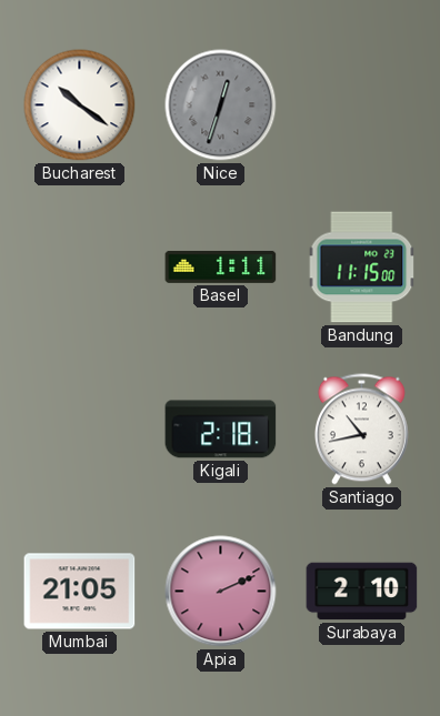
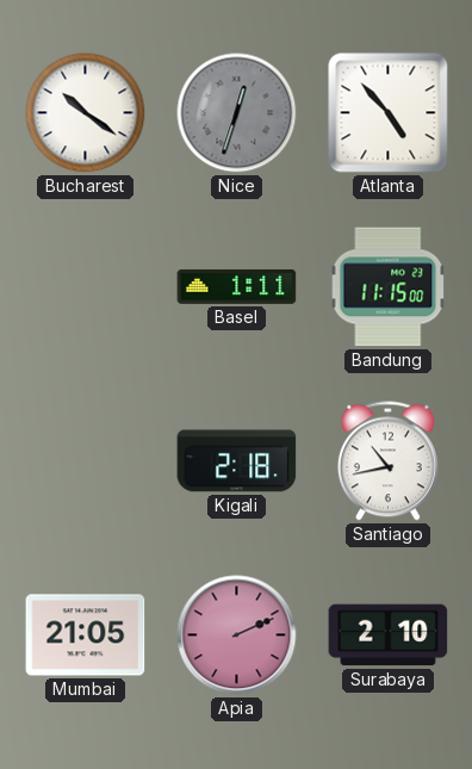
Atlanta: none -> 4:53 (389, 113)
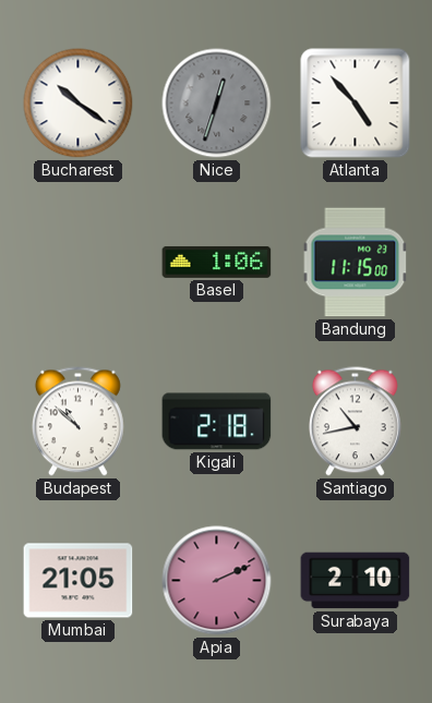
Basel: 1:11 -> 1:06 (217, 262)
Budapest: none -> 10:52 (77, 422)
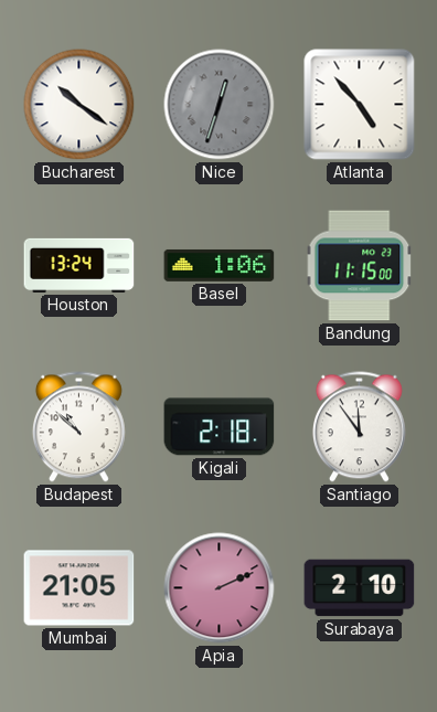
Houston: none -> 13:24 (79, 265)
Santiago: 10:43 -> 11:54 (359, 427)
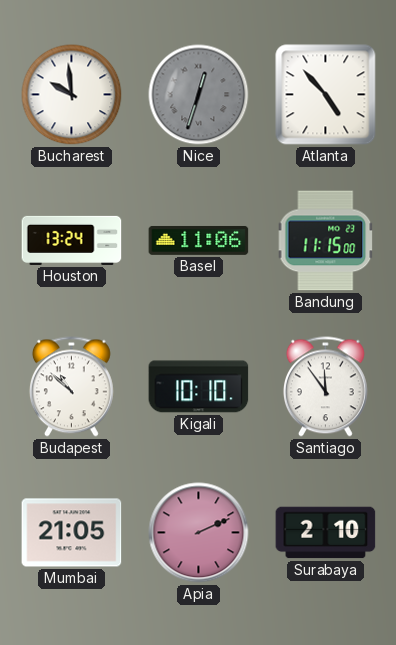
Bucharest: 10:21 -> 9:59 (72, 95)
Basel: 1:06 -> 11:06 (199, 240)
Kigali: 2:18 -> 10:10 (199, 387)
